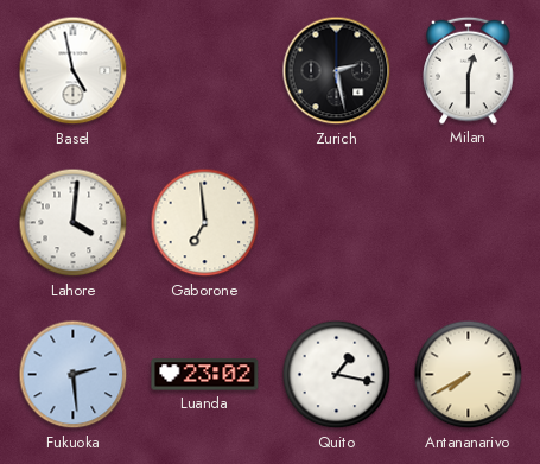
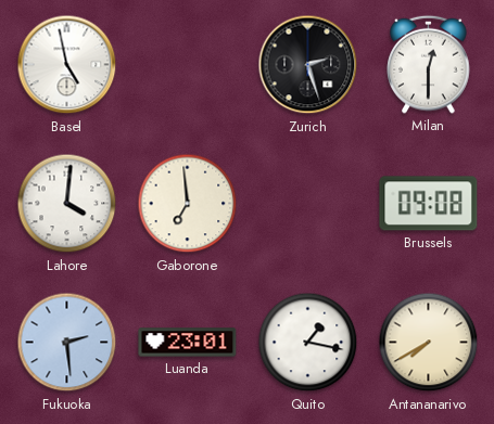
Zurich: 2:28 -> 2:27 (308, 65)
Brussels: none -> 09:08 (429, 204)
Luanda: 23:02 -> 23:01 (188, 343)
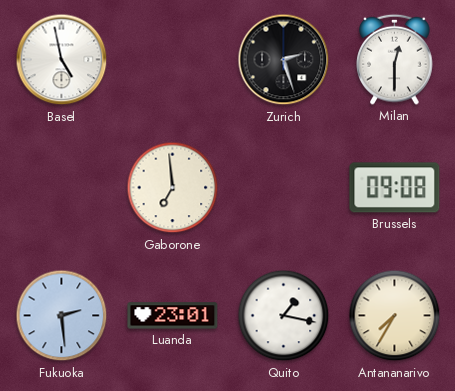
Lahore: 4:01 -> none (67, 204)
Antananarivo: 7:40 -> 7:35 (395, 316)
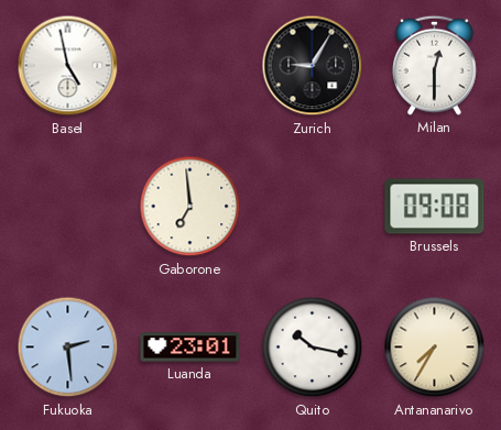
Zurich: 2:27 -> 9:05 (313, 66)
Quito: 1:17 -> 10:17 (313, 348)
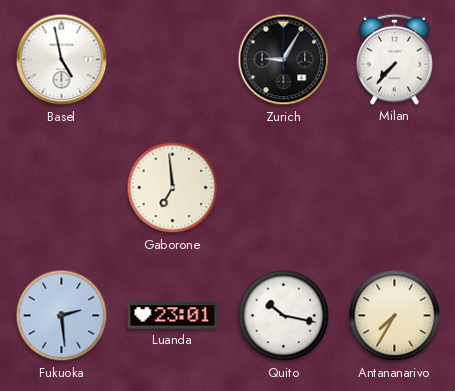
Milan: 12:30 -> 7:37 (395, 59)
Brussels: 09:08 -> none (435, 207)
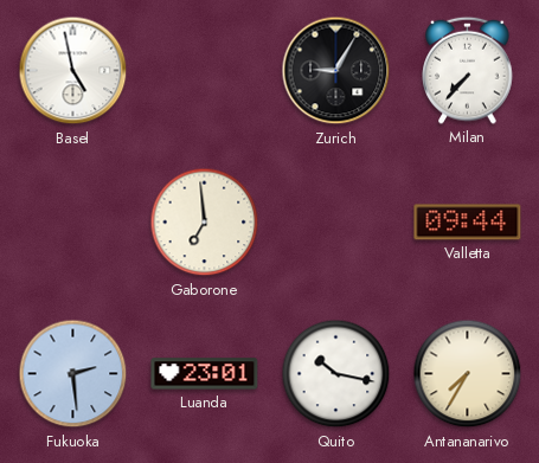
Valletta: none -> 09:44 (468, 223)
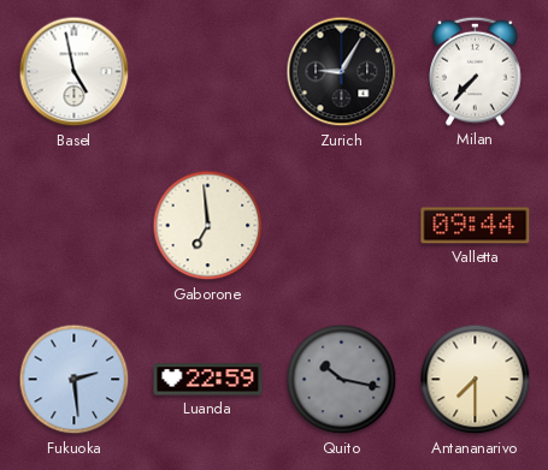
Luanda: 23:01 -> 22:59 (208, 380)
Quito dial: white -> grey (342, 380)
Antananarivo: 7:35 -> 7:30 (476, 380)
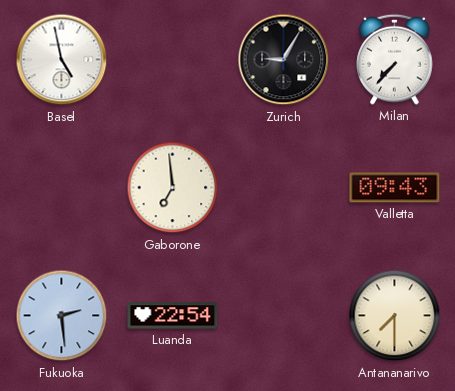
Valletta: 09:44 -> 09:43 (395, 188)
Luanda: 22:59 -> 22:54 (173, 316)
Quito: 10:17 -> none (342, 380)
